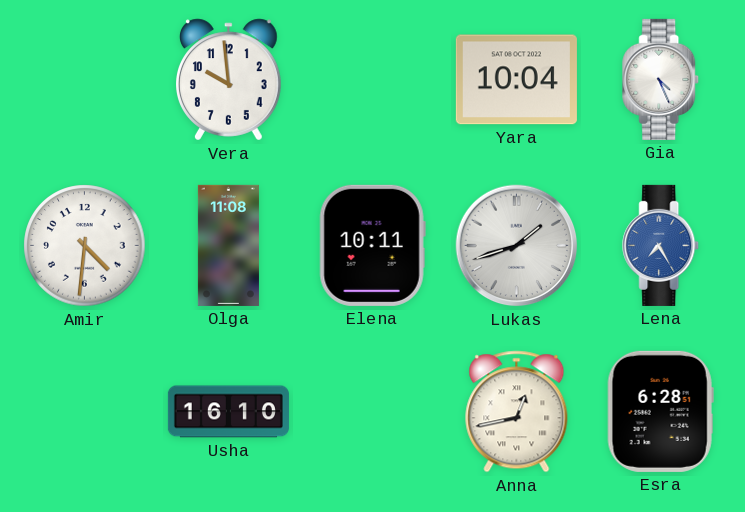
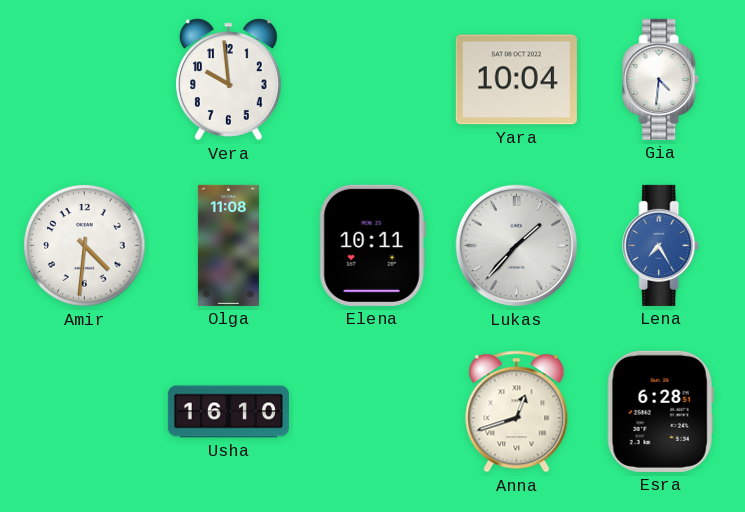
Gia: 4:26 -> 4:31 (661, 79)
Lukas: 1:42 -> 1:37 (517, 246)
Anna: 12:43 -> 12:42 (517, 412)
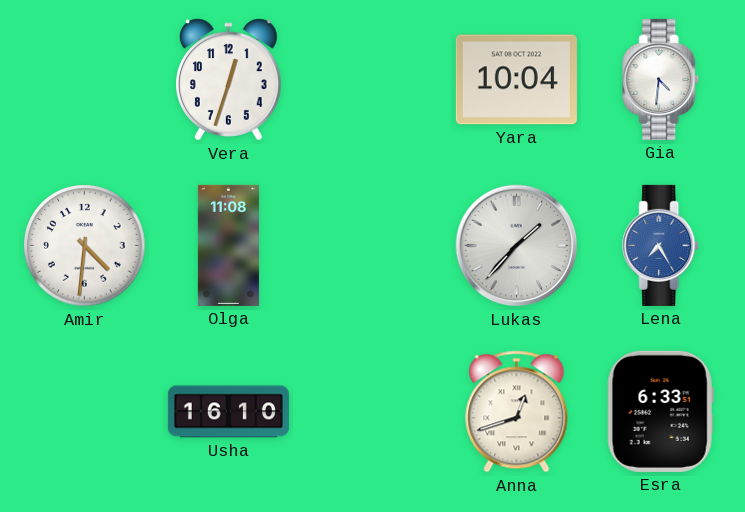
Vera: 9:59 -> 12:33 (229, 80)
Elena: 10:11 -> none (372, 245)
Esra: 6:28 -> 6:33 (660, 411)
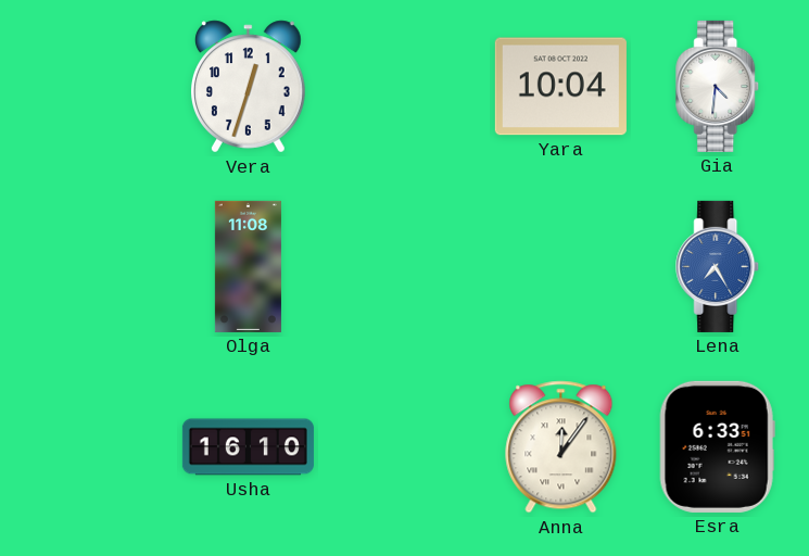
Amir: 4:31 -> none (85, 246)
Lukas: 1:37 -> none (517, 246)
Anna: 12:42 -> 12:06 (561, 447)
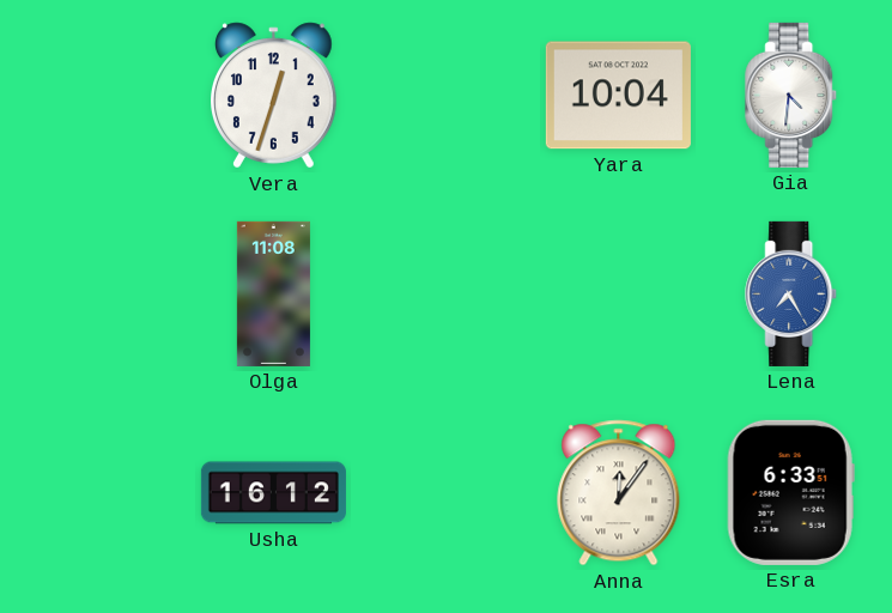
Usha: 16:10 -> 16:12 (273, 493)
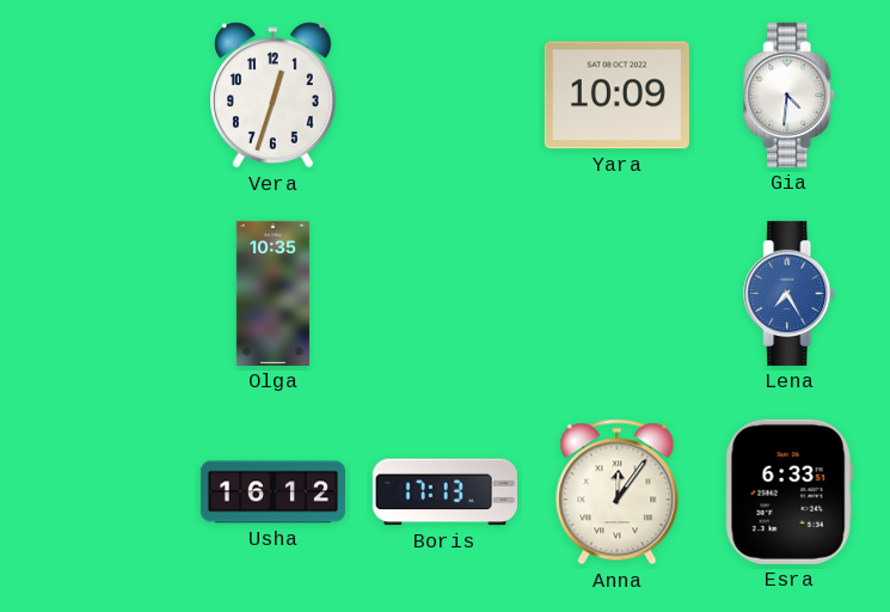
Yara: 10:04 -> 10:09 (616, 96)
Olga: 11:08 -> 10:35 (272, 293)
Boris: none -> 17:13 (444, 492)
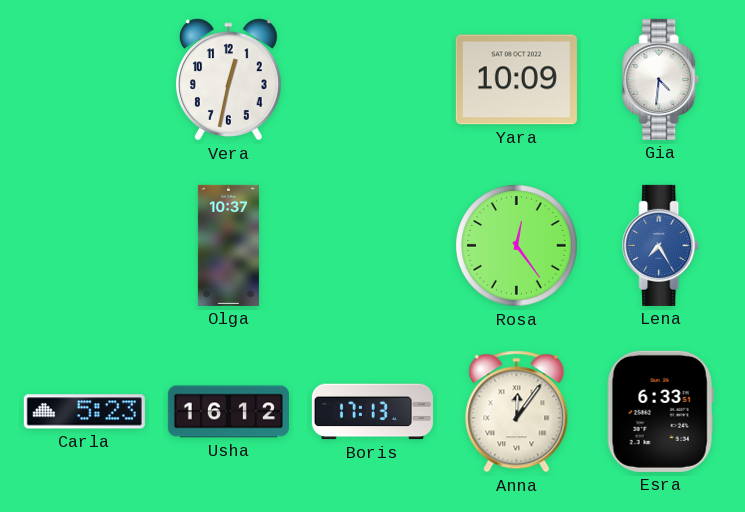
Vera: 12:33 -> 12:32 (229, 80)
Olga: 10:35 -> 10:37 (228, 245)
Rosa: none -> 12:24 (517, 246)
Carla: none -> 5:23 (84, 412)
